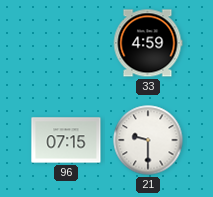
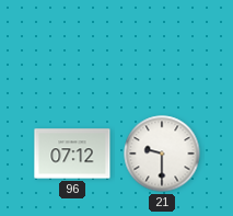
33: 4:59 -> none (148, 43)
96: 07:15 -> 07:12 (72, 154)
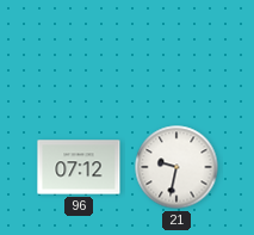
21: 9:30 -> 9:32 (176, 167)
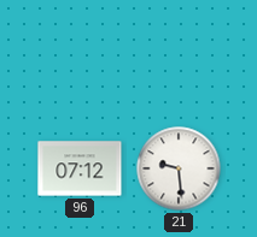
21: 9:32 -> 9:29 (179, 168)
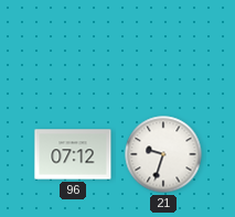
21: 9:29 -> 9:33 (163, 154)
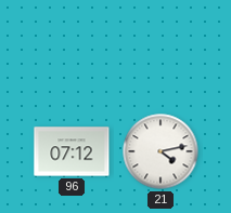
21: 9:33 -> 4:13 (161, 151)
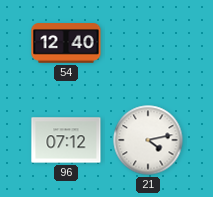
54: none -> 12:40 (66, 43)
